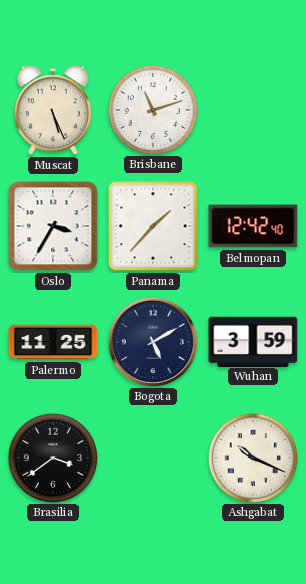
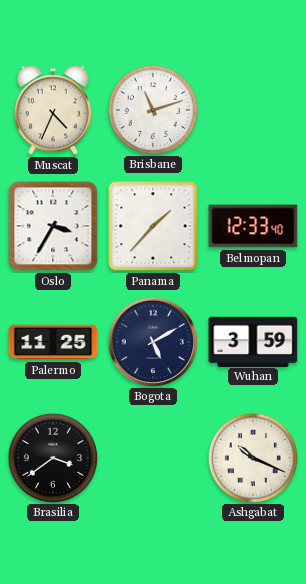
Muscat: 5:26 -> 4:34 (53, 110)
Belmopan: 12:42 -> 12:33 (253, 226)
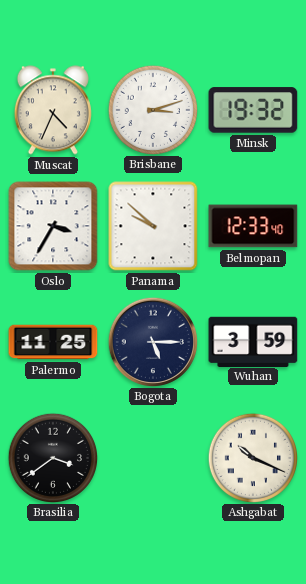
Brisbane: 11:12 -> 3:12 (152, 109)
Minsk: none -> 19:32 (253, 110)
Panama: 1:37 -> 9:52 (153, 226)
Bogota: 5:10 -> 5:15 (152, 341)
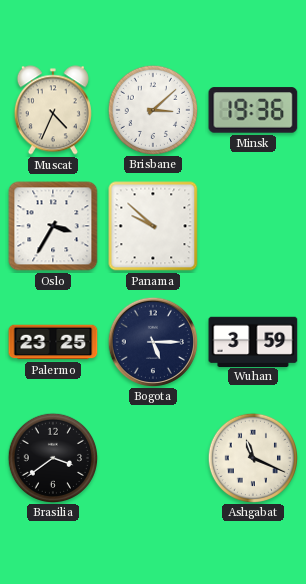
Brisbane: 3:12 -> 3:08 (152, 109)
Minsk: 19:32 -> 19:36 (253, 110)
Belmopan: 12:33 -> none (253, 226)
Palermo: 11:25 -> 23:25 (53, 342)
Ashgabat: 10:19 -> 11:19 (252, 457)
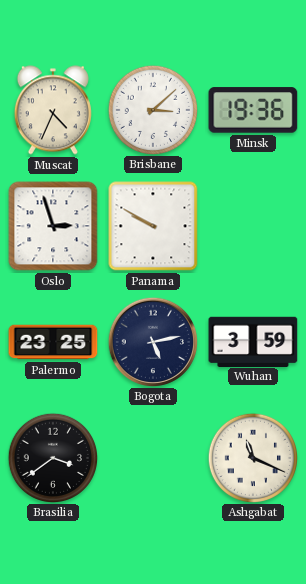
Oslo: 3:35 -> 2:57 (53, 226)
Panama: 9:52 -> 9:50 (153, 226)
Bogota: 5:15 -> 5:13 (152, 341)
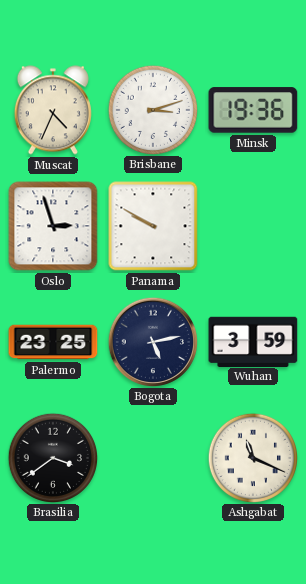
Brisbane: 3:08 -> 3:12 (152, 109)
